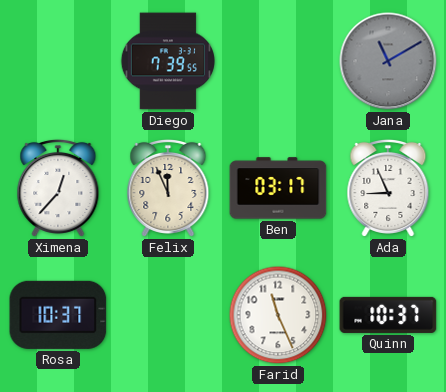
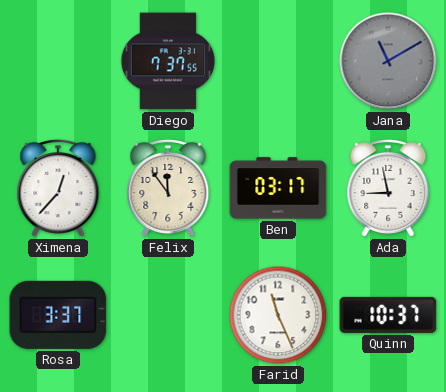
Diego: 7:39 -> 7:37 (167, 61)
Felix: 11:56 -> 11:54 (168, 188)
Ada: 8:56 -> 8:58 (388, 188)
Rosa: 10:37 -> 3:37 (58, 315)
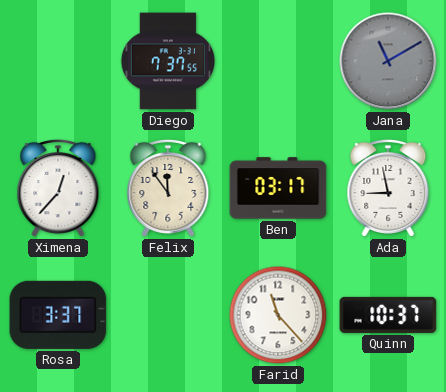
Farid: 11:26 -> 11:23 (278, 315)
